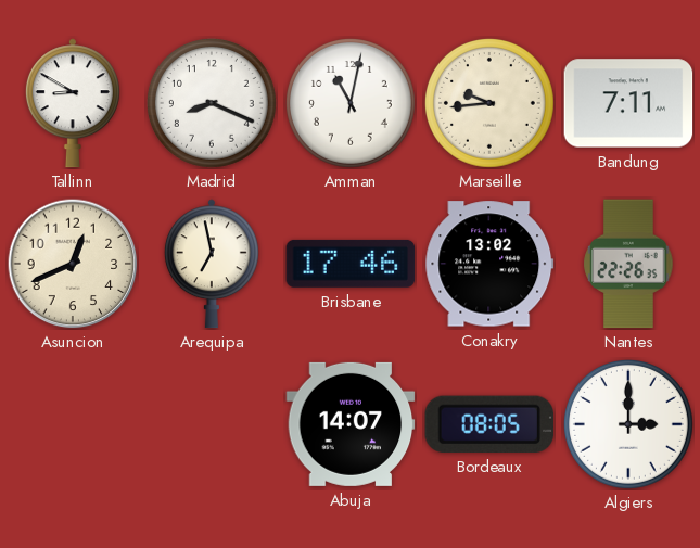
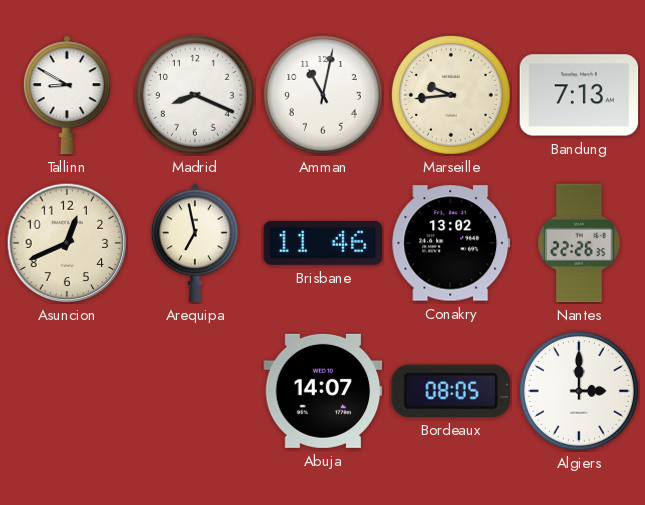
Bandung: 7:11 -> 7:13 (579, 95)
Brisbane: 17:46 -> 11:46 (323, 243)
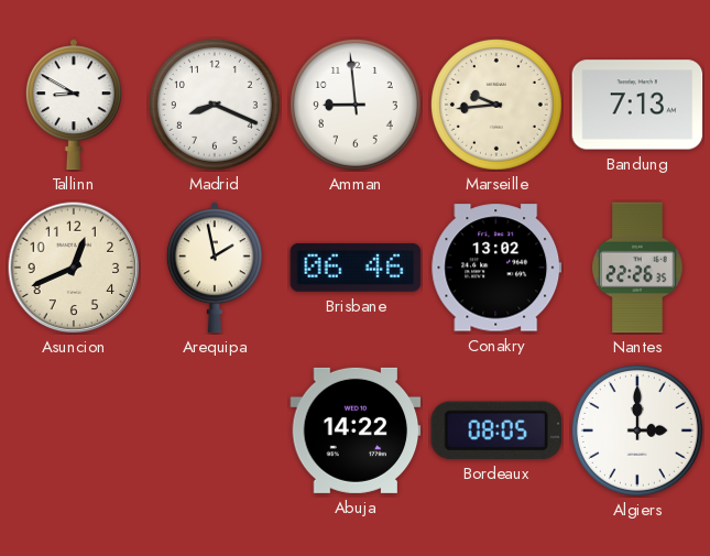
Amman: 11:02 -> 8:59 (356, 105)
Arequipa: 6:58 -> 1:58 (215, 268)
Brisbane: 11:46 -> 06:46 (356, 268)
Abuja: 14:07 -> 14:22 (356, 430)
